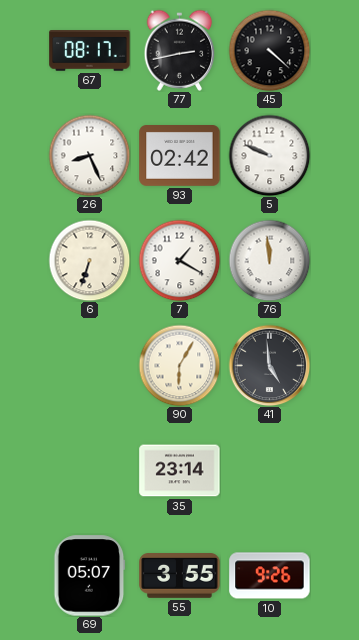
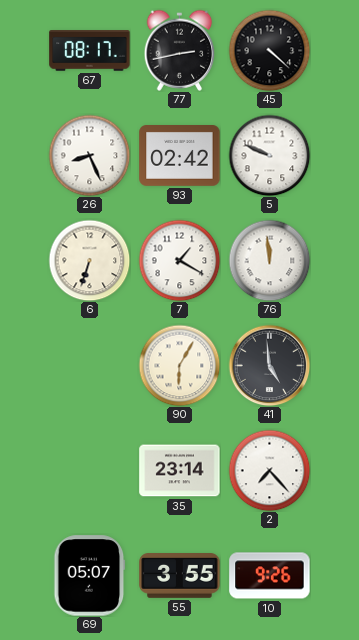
2: none -> 7:23 (269, 470)
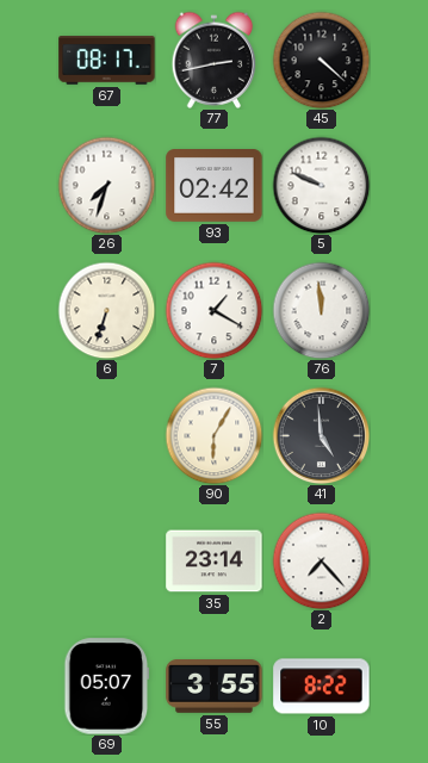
26: 8:26 -> 7:33 (106, 185)
10: 9:26 -> 8:22 (322, 687)
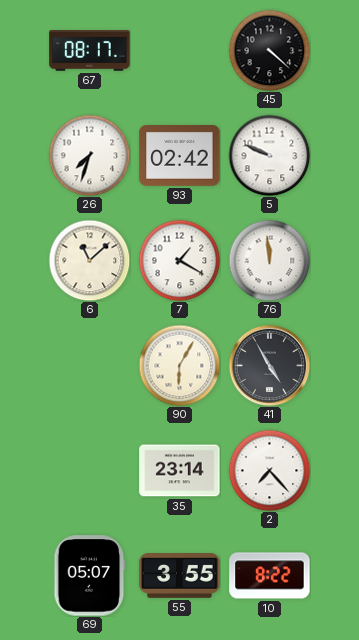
77: 2:43 -> none (215, 60)
6: 6:33 -> 11:08 (89, 260)
41: 4:59 -> 4:55 (269, 365)
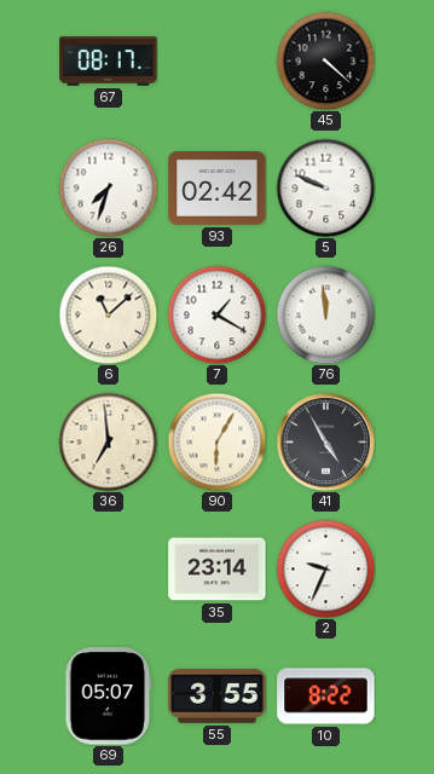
36: none -> 6:59 (108, 441)
2: 7:23 -> 9:34 (325, 568)
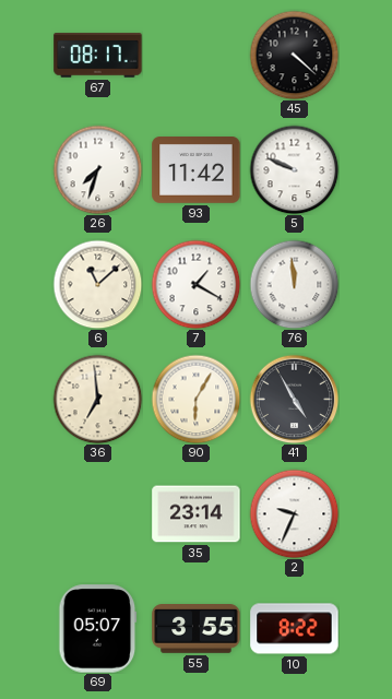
93: 02:42 -> 11:42 (197, 170)
